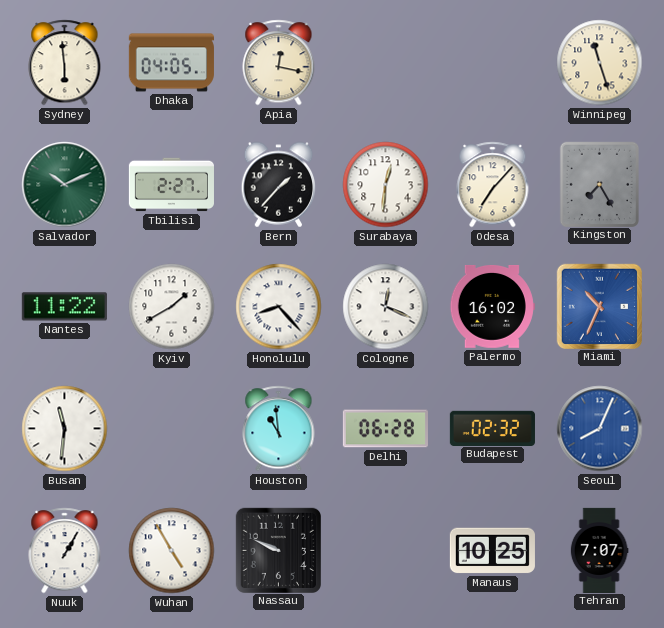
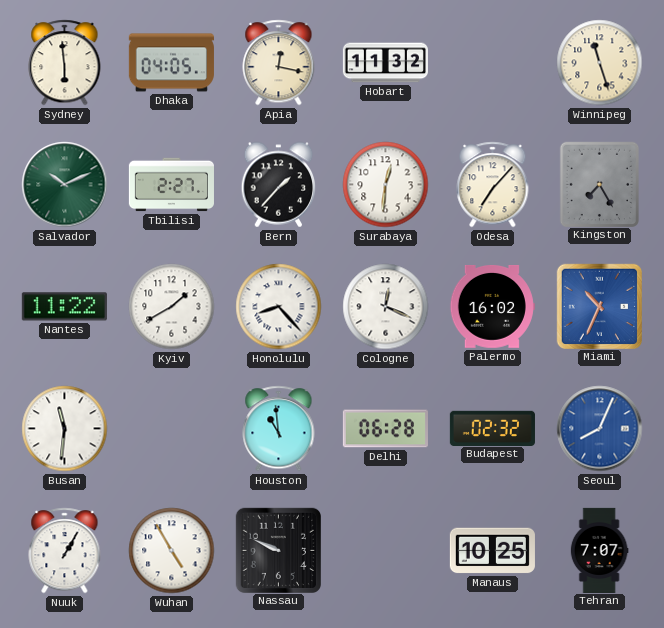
Hobart: none -> 11:32 (385, 63)
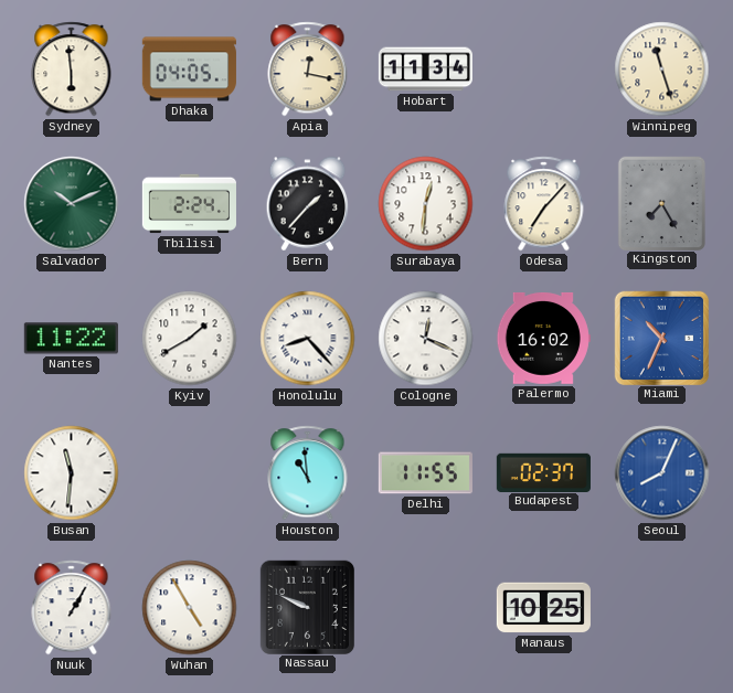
Hobart: 11:32 -> 11:34 (425, 70)
Tbilisi: 2:27 -> 2:24 (189, 204)
Delhi: 06:28 -> 11:55 (425, 473)
Budapest: 02:32 -> 02:37 (543, 472)
Tehran: 7:07 -> none (599, 550)
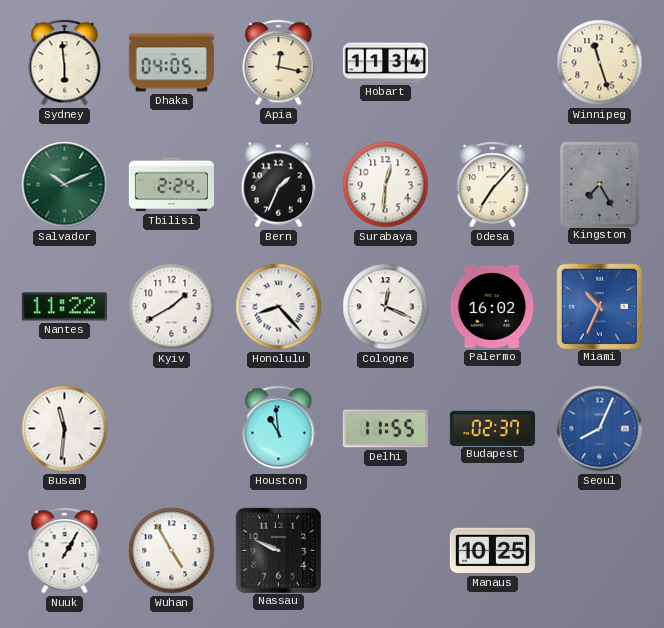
Bern: 1:37 -> 1:34 (279, 185)
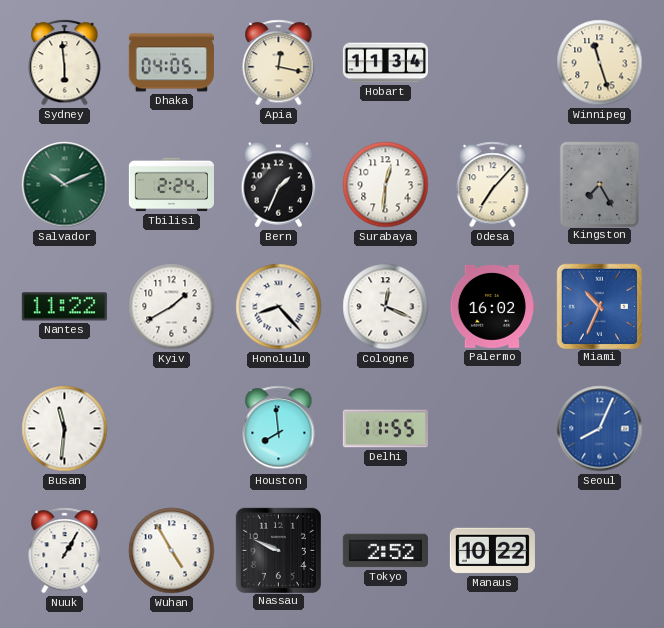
Houston: 10:59 -> 7:59 (279, 429)
Budapest: 02:37 -> none (492, 428)
Tokyo: none -> 2:52 (385, 551)
Manaus: 10:25 -> 10:22 (492, 551)
